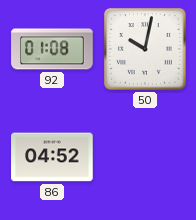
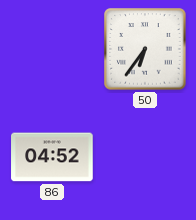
92: 01:08 -> none (52, 49)
50: 10:02 -> 6:36 (145, 49)
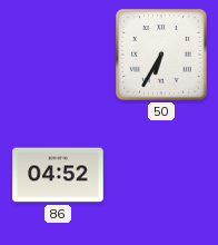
50: 6:36 -> 6:35 (161, 55)
